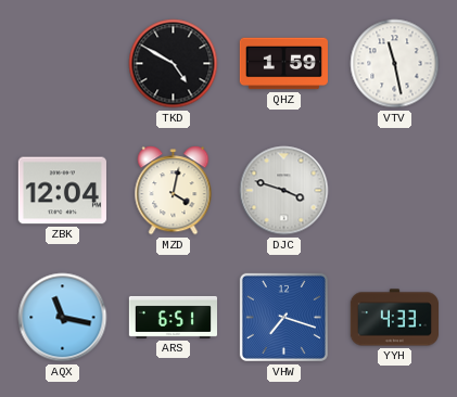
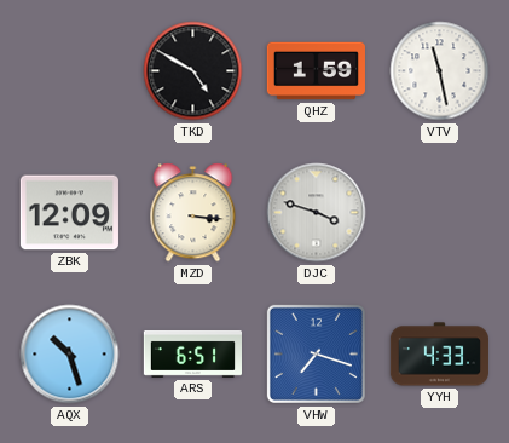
ZBK: 12:04 -> 12:09 (69, 213)
MZD: 4:02 -> 3:16 (193, 213)
AQX: 11:17 -> 10:27 (70, 355)
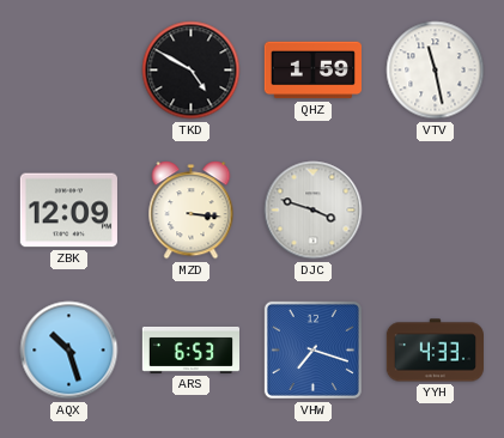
ARS: 6:51 -> 6:53 (190, 349)
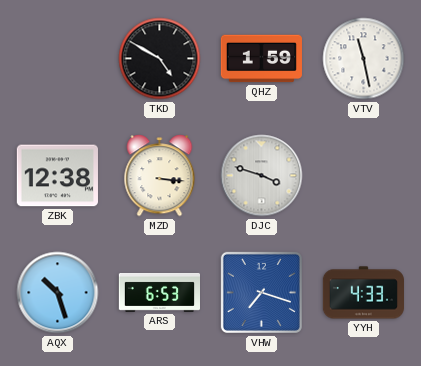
ZBK: 12:09 -> 12:38 (57, 176)
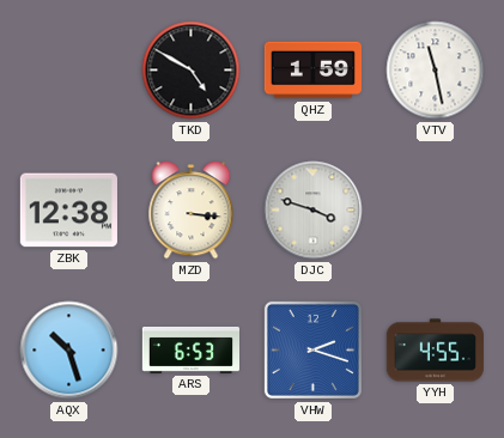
VHW: 7:18 -> 2:18 (312, 349)
YYH: 4:33 -> 4:55 (435, 351)
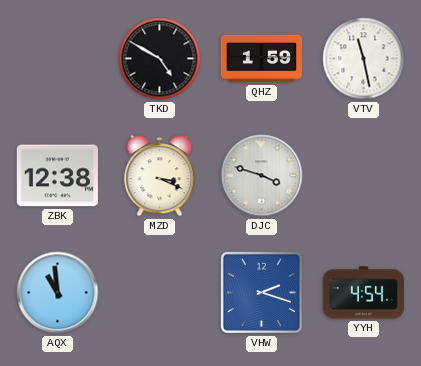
MZD: 3:16 -> 3:19 (160, 176)
AQX: 10:27 -> 10:59 (58, 293)
ARS: 6:53 -> none (190, 349)
YYH: 4:55 -> 4:54 (363, 293)
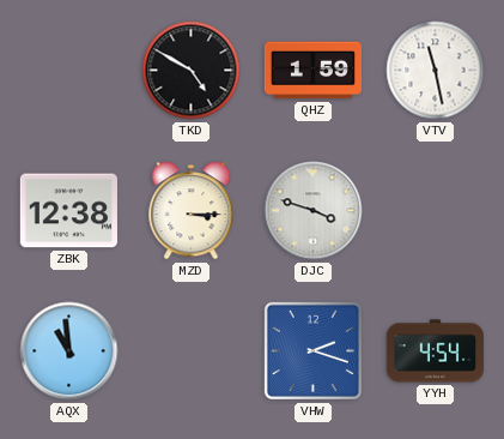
MZD: 3:19 -> 3:15 (192, 211)
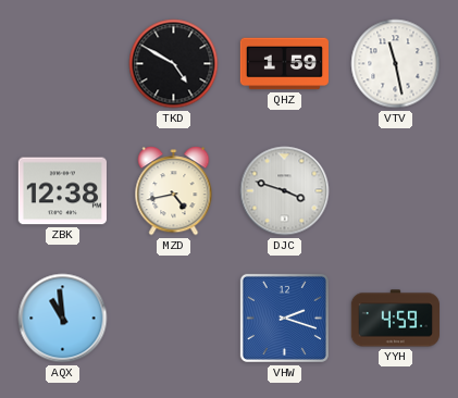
MZD: 3:15 -> 4:43 (174, 191)
YYH: 4:54 -> 4:59 (395, 319)
